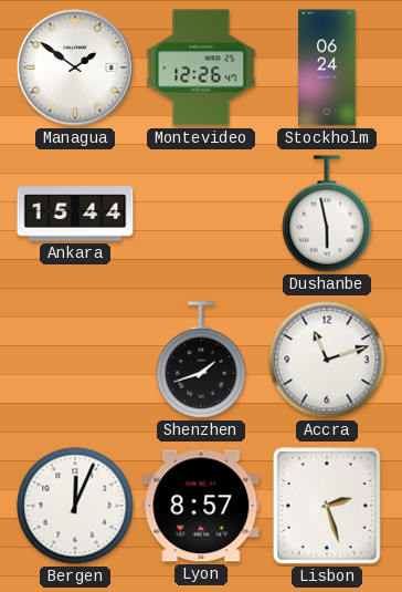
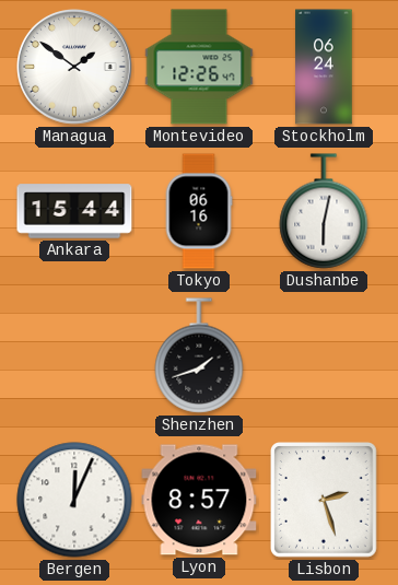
Tokyo: none -> 06:16 (199, 211)
Dushanbe: 5:58 -> 6:02 (324, 211)
Accra: 11:12 -> none (327, 360)
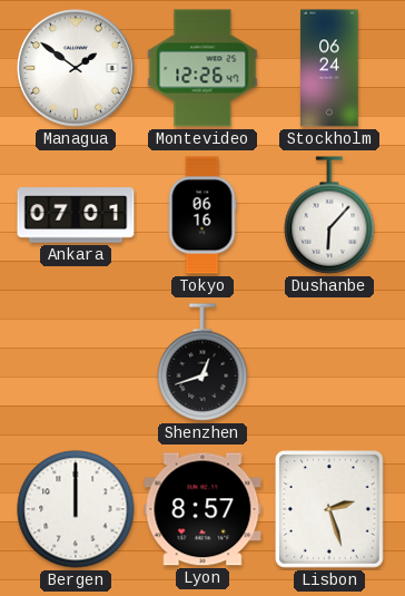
Ankara: 15:44 -> 07:01 (76, 215)
Dushanbe: 6:02 -> 6:07 (329, 215)
Shenzhen: 1:42 -> 12:42 (202, 362)
Bergen: 12:04 -> 12:00 (76, 509)
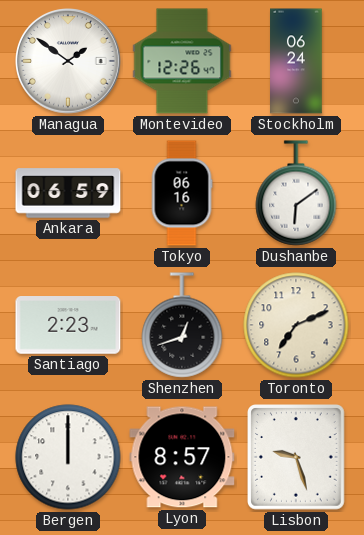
Ankara: 07:01 -> 06:59 (68, 193)
Dushanbe: 6:07 -> 6:09 (296, 193)
Santiago: none -> 2:23 (68, 326)
Toronto: none -> 7:11 (296, 325)
Lisbon: 2:27 -> 9:27 (297, 458)
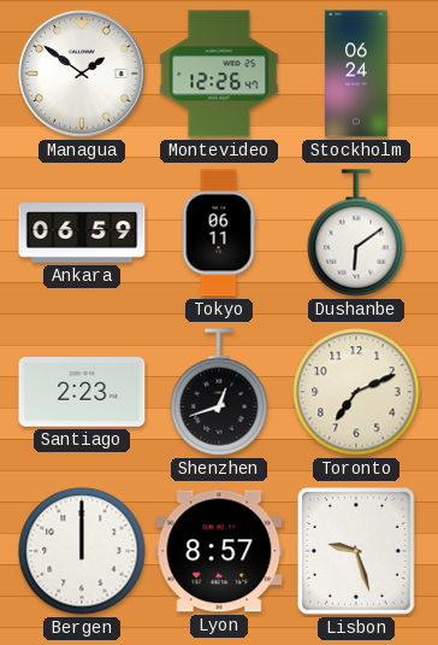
Tokyo: 06:16 -> 06:11 (219, 233)
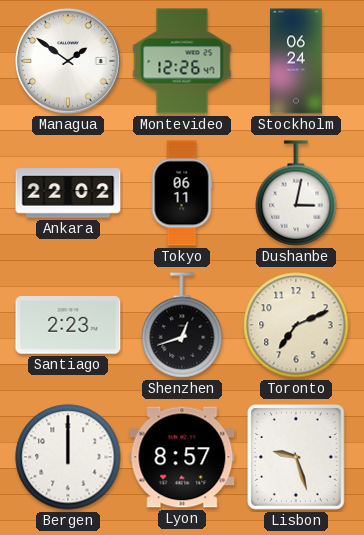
Ankara: 06:59 -> 22:02 (68, 193)
Dushanbe: 6:09 -> 3:02 (296, 193)
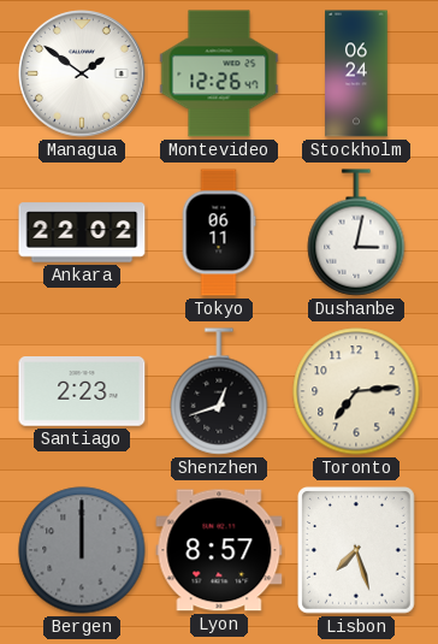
Toronto: 7:11 -> 7:14 (356, 391)
Bergen dial: white -> grey (82, 550)
Lisbon: 9:27 -> 7:27 (357, 551)
